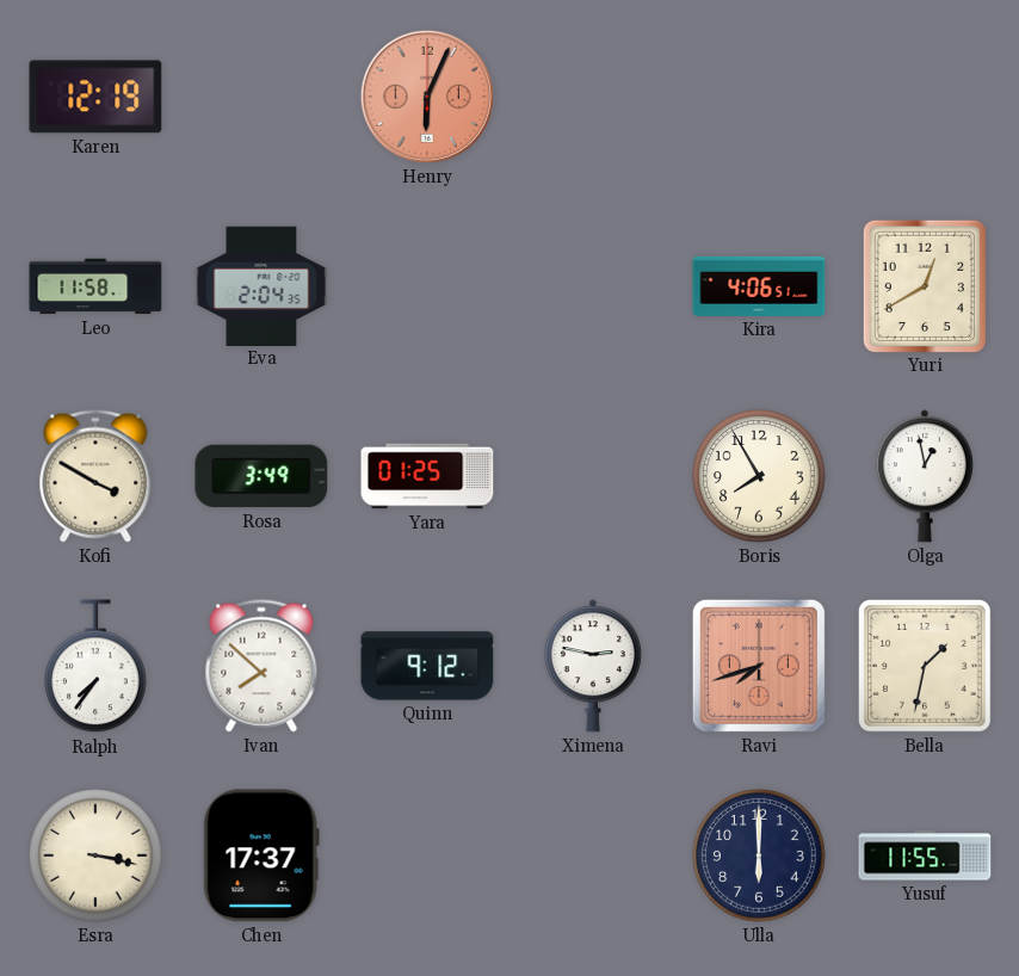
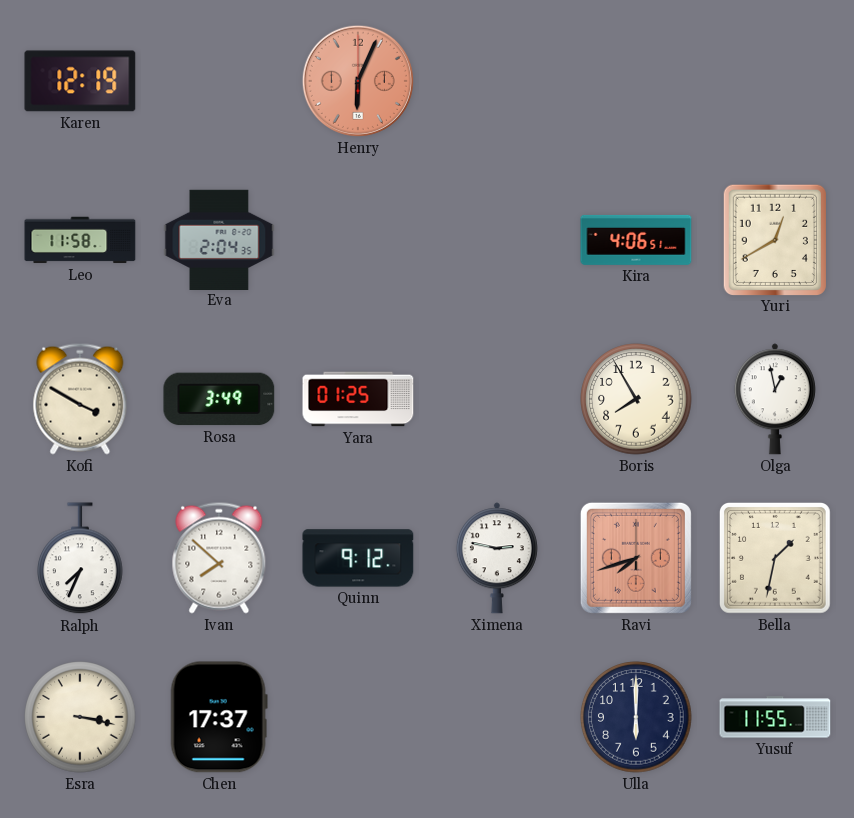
Ralph: 7:36 -> 7:34 (80, 559)
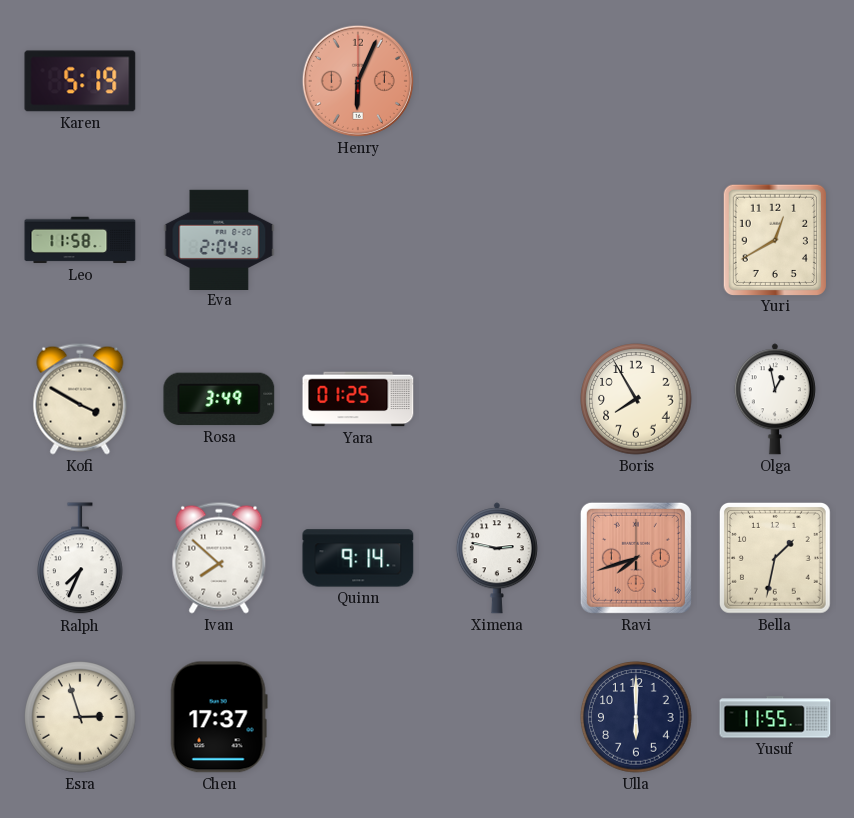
Karen: 12:19 -> 5:19 (80, 81)
Kira: 4:06 -> none (636, 240)
Quinn: 9:12 -> 9:14 (358, 558)
Esra: 3:17 -> 2:57 (80, 717)
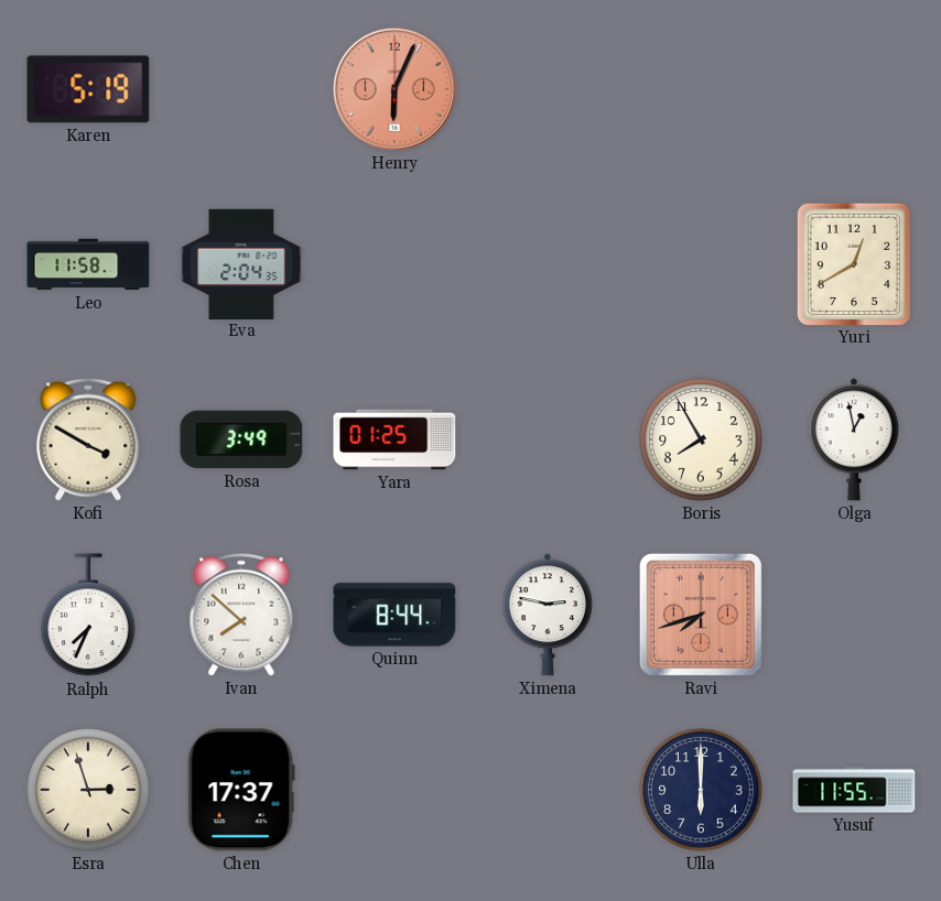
Quinn: 9:14 -> 8:44 (394, 615)
Bella: 1:32 -> none (775, 558)
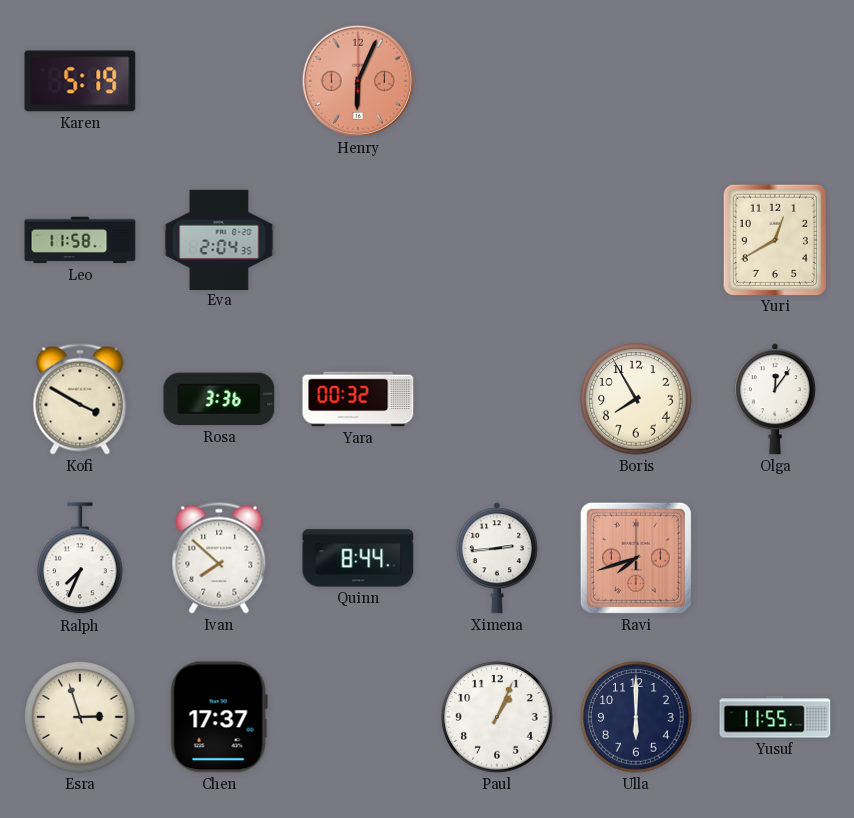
Rosa: 3:49 -> 3:36 (219, 399)
Yara: 01:25 -> 00:32 (358, 399)
Olga: 12:58 -> 12:06 (775, 399)
Ximena: 2:47 -> 2:44 (497, 558)
Paul: none -> 1:04 (497, 717)
